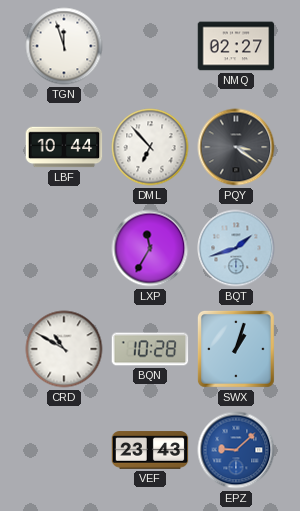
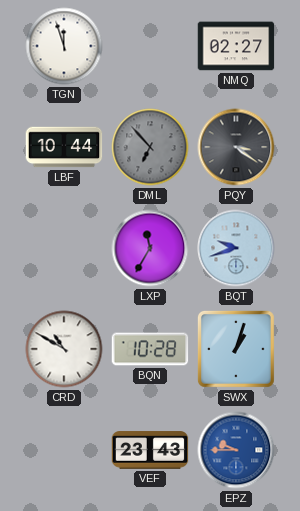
DML dial: white -> grey (150, 147)
BQT: 1:42 -> 9:42 (236, 248)
EPZ: 9:08 -> 9:45 (236, 450)
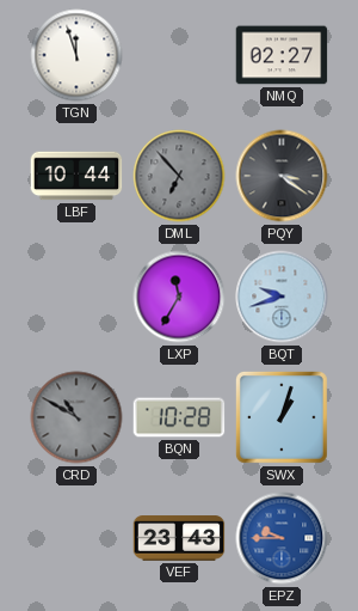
CRD dial: white -> grey (76, 417)
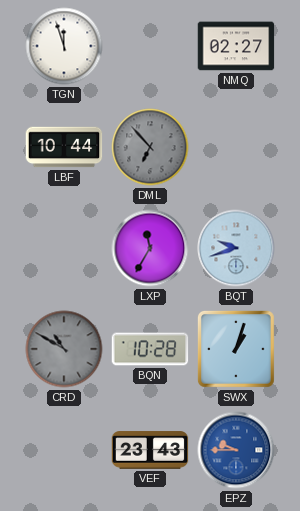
PQY: 3:21 -> none (282, 176)
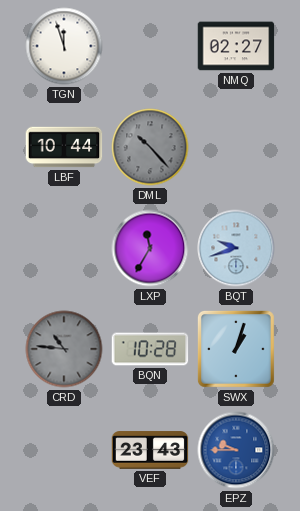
DML: 6:53 -> 10:23 (150, 147)
CRD: 10:50 -> 10:46 (64, 349)
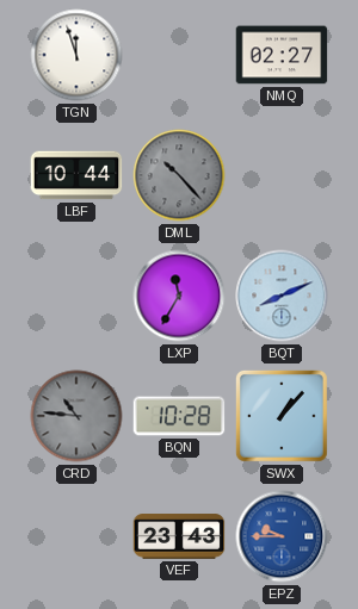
BQT: 9:42 -> 8:11 (282, 296)
SWX: 1:03 -> 1:07 (283, 417)
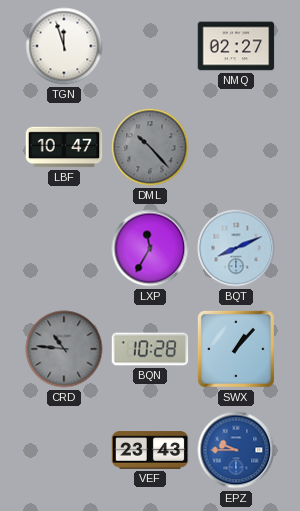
LBF: 10:44 -> 10:47 (64, 147)
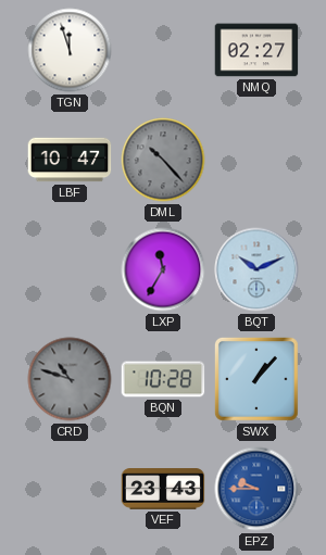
BQT: 8:11 -> 10:11 (256, 269)
CRD: 10:46 -> 10:48 (70, 379)
